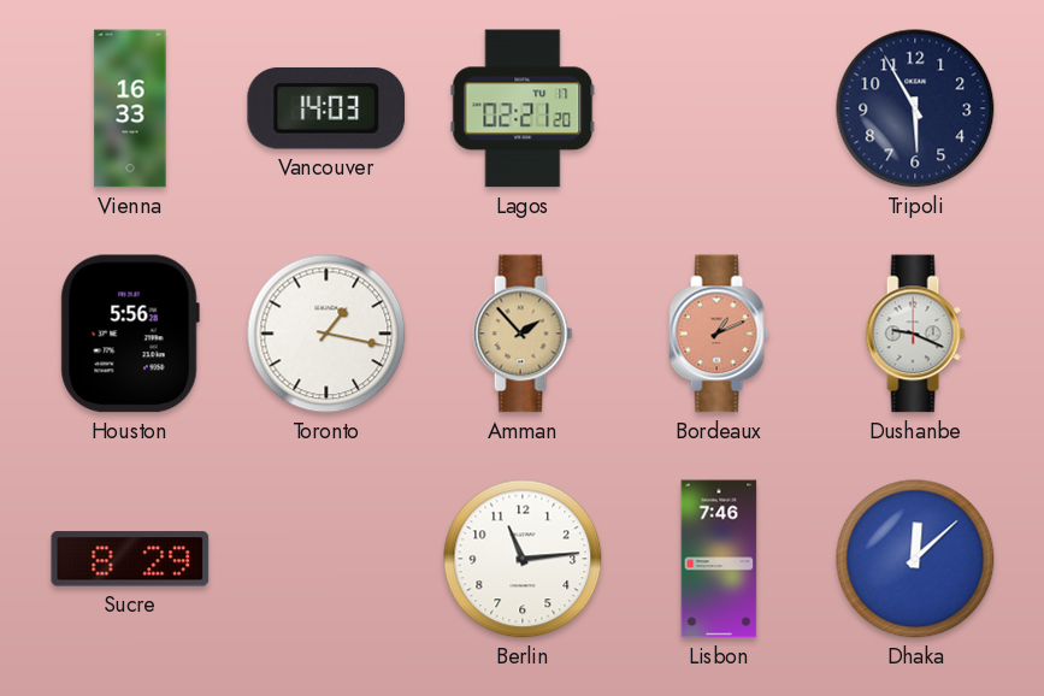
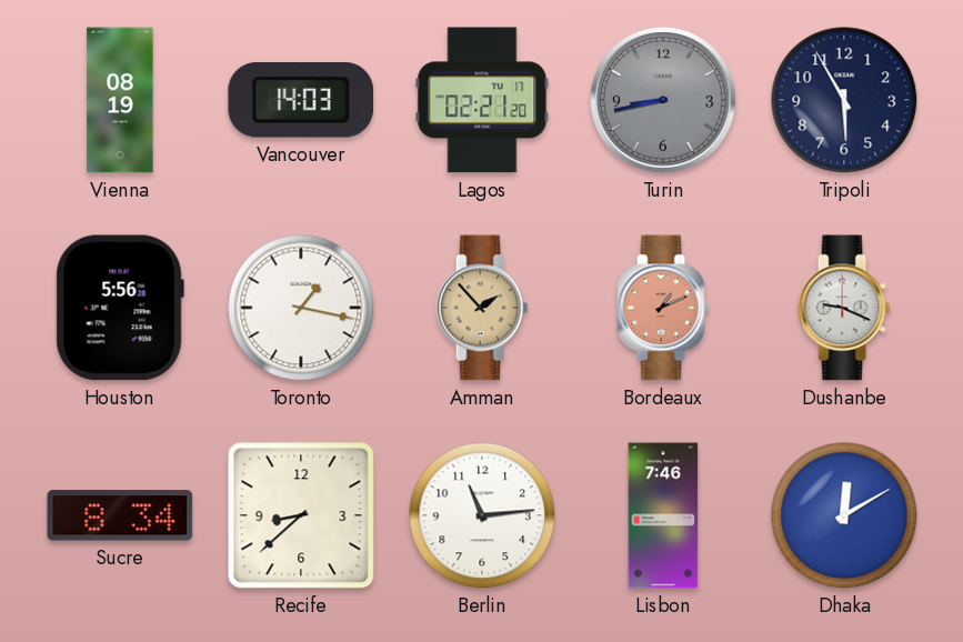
Vienna: 16:33 -> 08:19 (120, 100)
Turin: none -> 8:43 (664, 101)
Sucre: 8:29 -> 8:34 (120, 515)
Recife: none -> 8:38 (301, 515)
Dhaka: 12:08 -> 12:10 (844, 515)
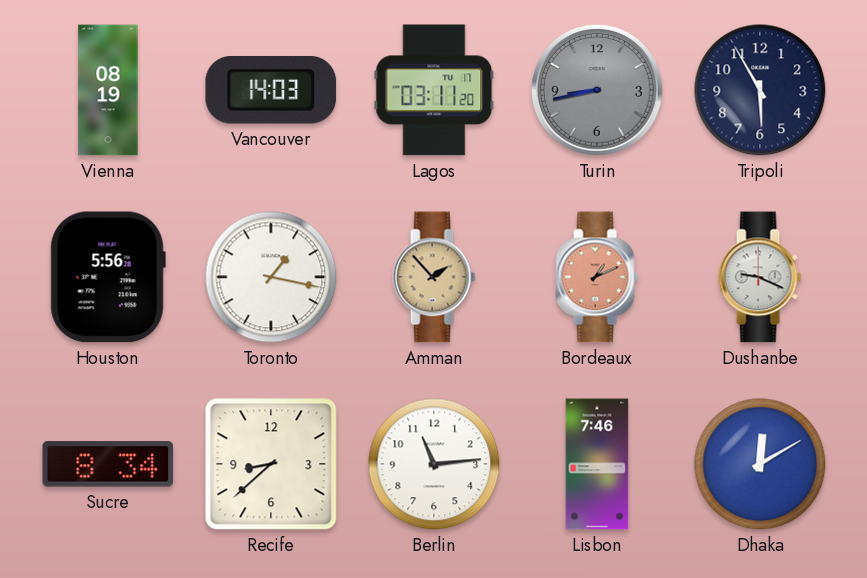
Lagos: 02:21 -> 03:11 (434, 90)
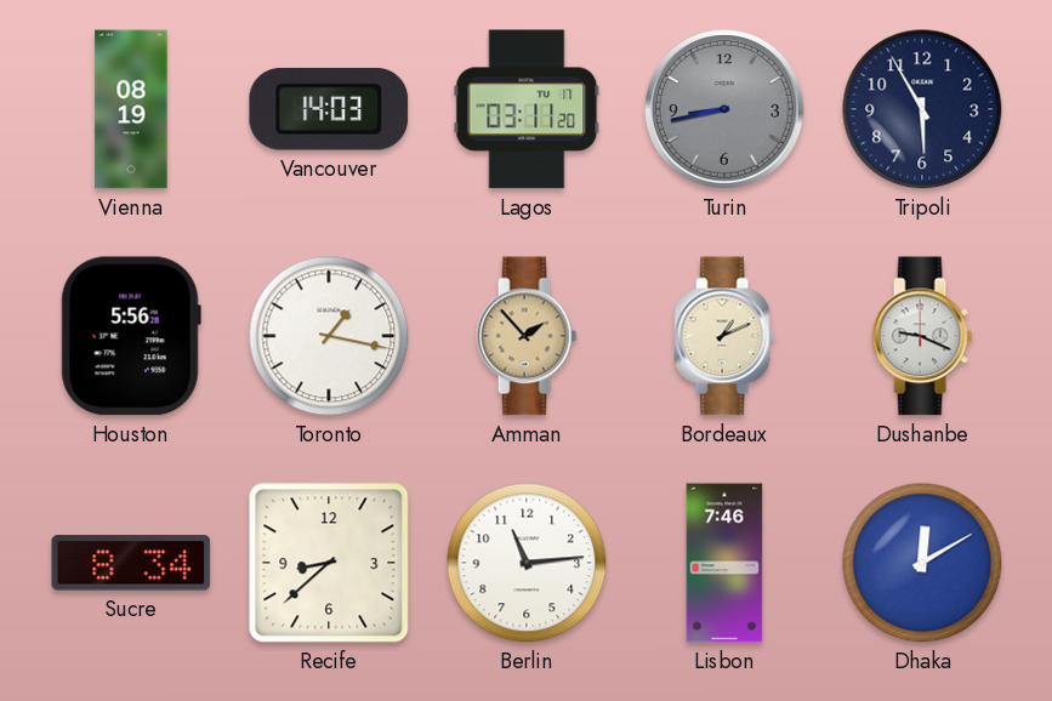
Bordeaux dial: salmon -> cream (724, 336)
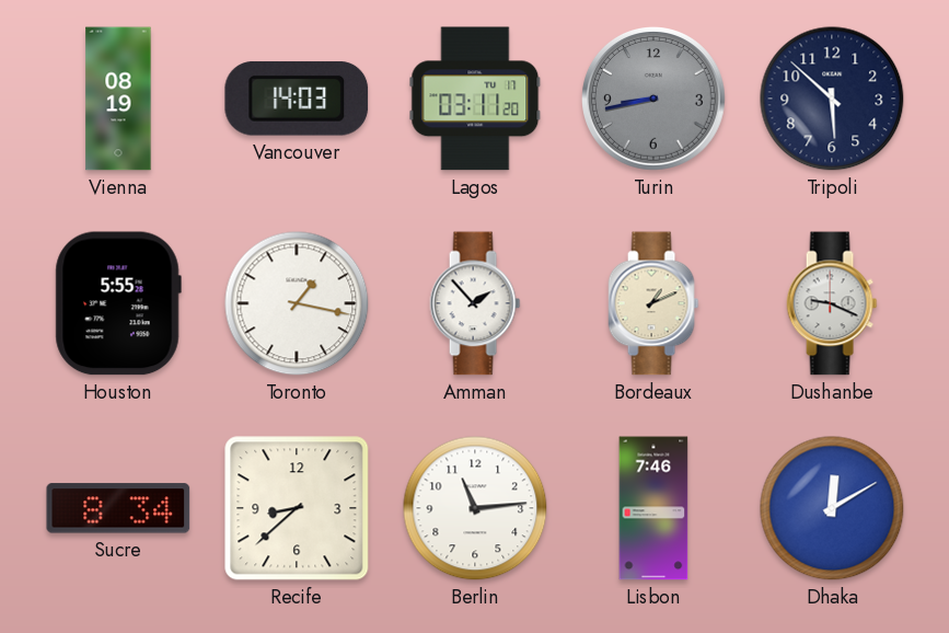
Tripoli: 5:55 -> 5:52 (832, 99)
Houston: 5:56 -> 5:55 (118, 303)
Amman dial: champagne -> white (475, 303)
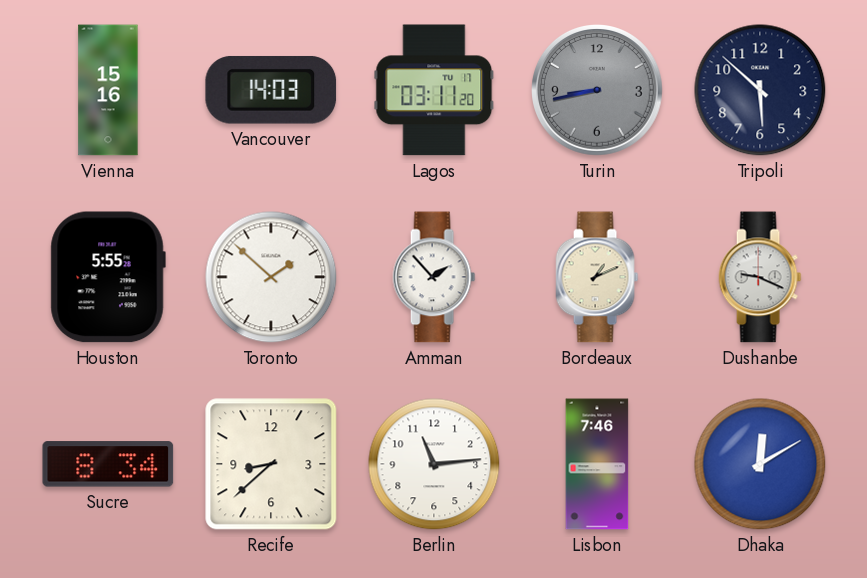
Vienna: 08:19 -> 15:16 (108, 90)
Toronto: 1:17 -> 1:52 (271, 277)
